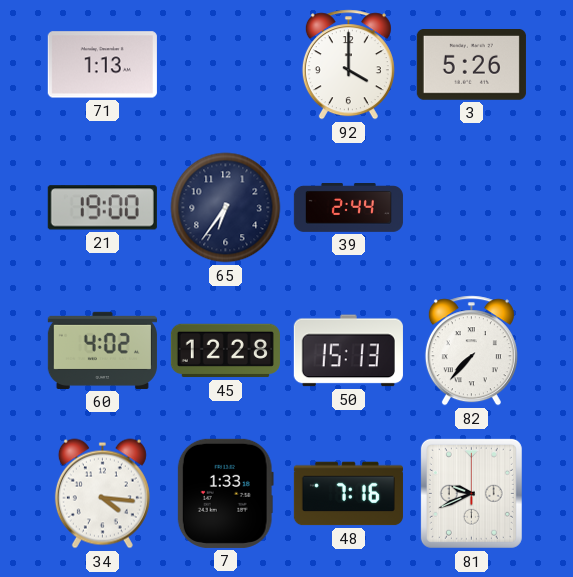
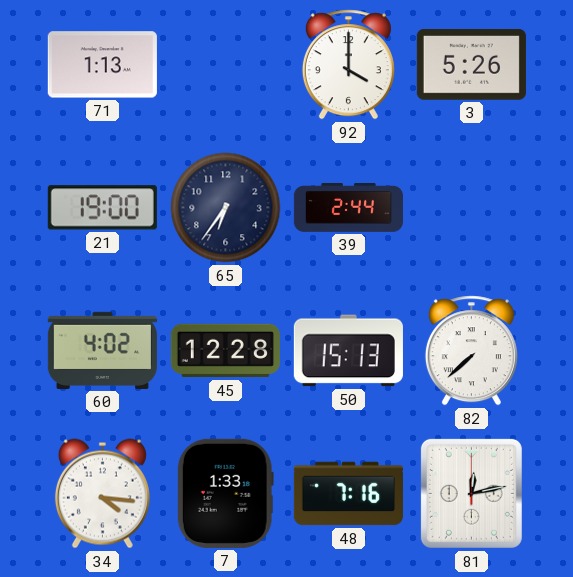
82: 7:37 -> 7:38 (471, 351)
81: 9:41 -> 12:13 (471, 493)
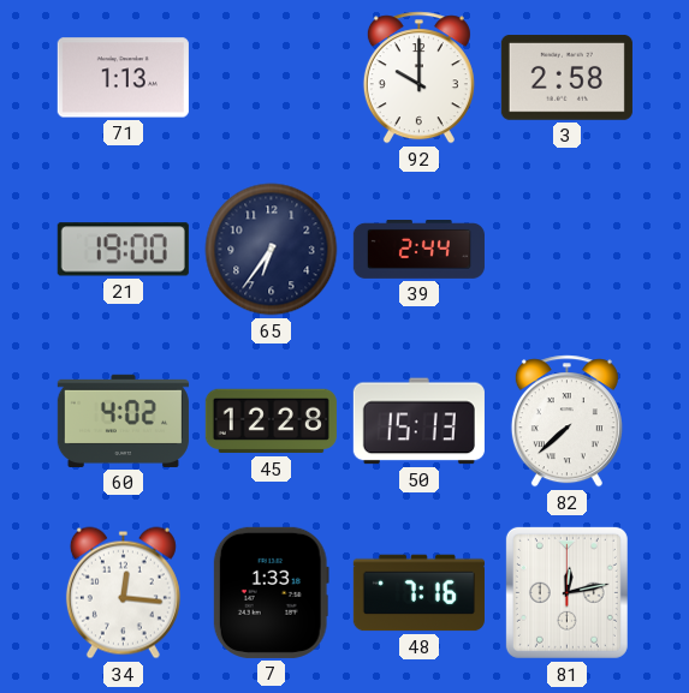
92: 4:00 -> 10:00 (418, 78)
3: 5:26 -> 2:58 (566, 78)
34: 4:16 -> 12:16 (123, 593)
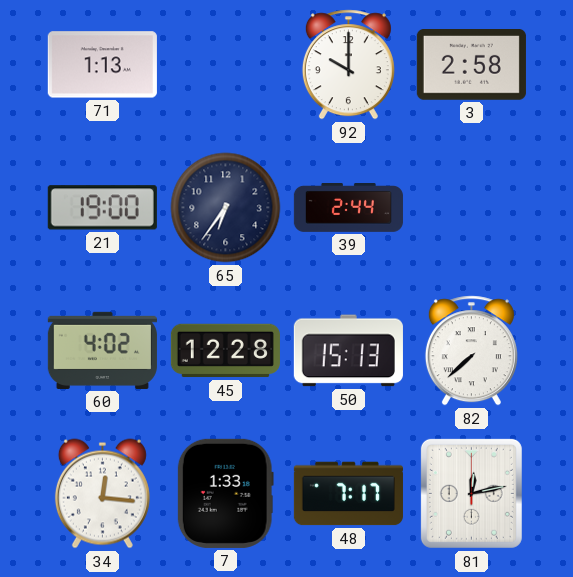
48: 7:16 -> 7:17 (348, 494)
